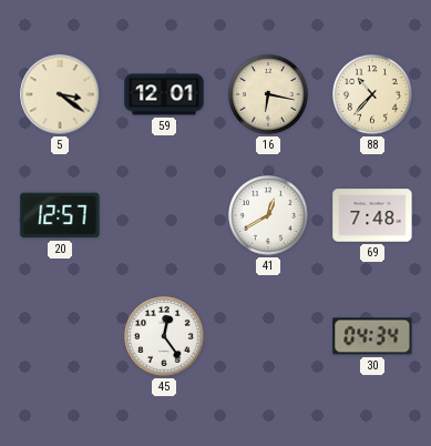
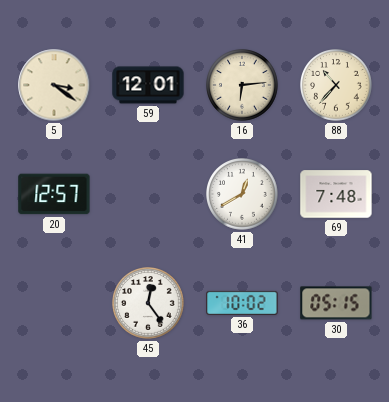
16: 6:17 -> 6:14 (243, 86)
36: none -> 10:02 (242, 303)
30: 04:34 -> 05:15 (336, 303)
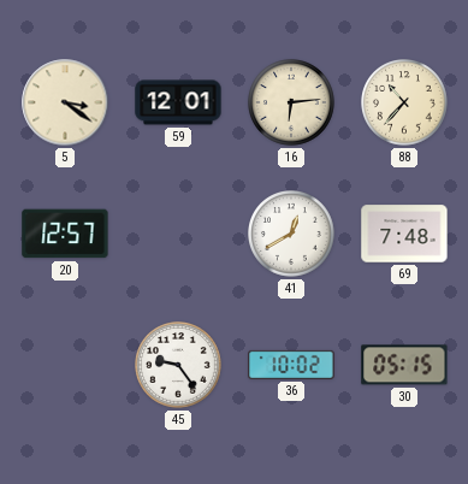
45: 12:24 -> 9:24 (179, 366)
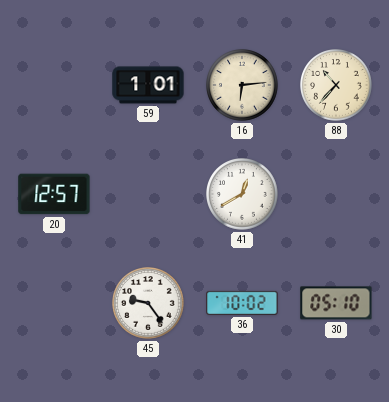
5: 3:21 -> none (65, 102)
59: 12:01 -> 1:01 (148, 85)
69: 7:48 -> none (404, 234)
30: 05:15 -> 05:10 (336, 303)
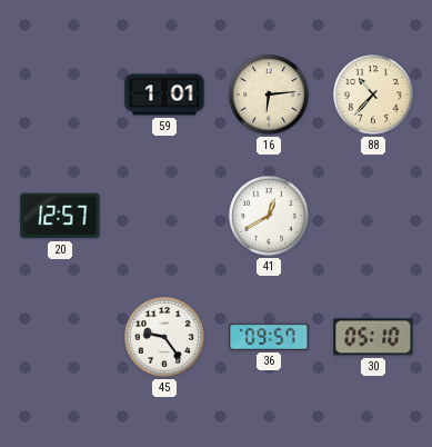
36: 10:02 -> 09:57 (269, 337)
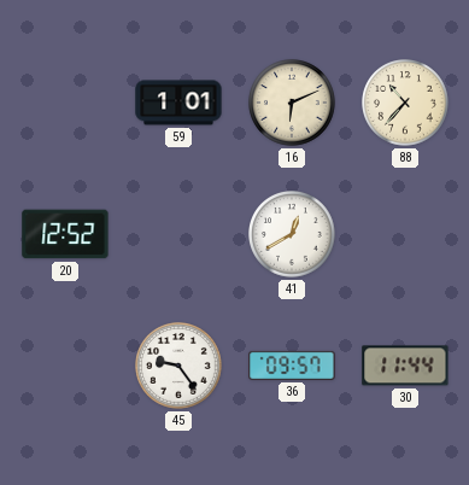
16: 6:14 -> 6:11 (293, 104)
20: 12:57 -> 12:52 (65, 234)
30: 05:10 -> 11:44 (405, 366)
